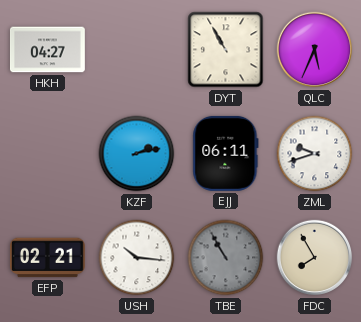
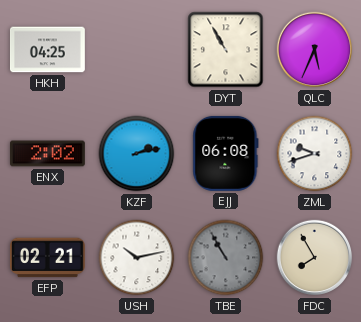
HKH: 04:27 -> 04:25 (47, 50)
ENX: none -> 2:02 (47, 154)
EJJ: 06:11 -> 06:08 (226, 153)
USH: 10:16 -> 10:13 (137, 258)
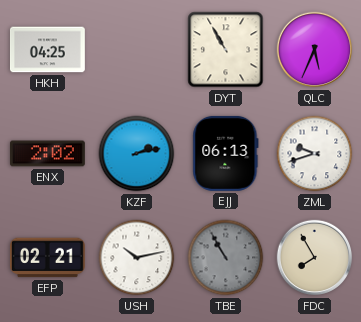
EJJ: 06:08 -> 06:13 (226, 153)
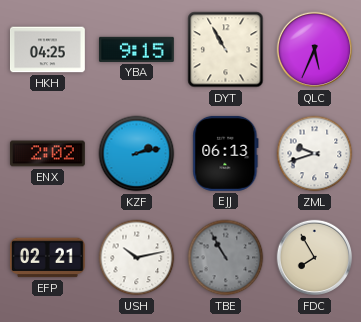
YBA: none -> 9:15 (136, 49)
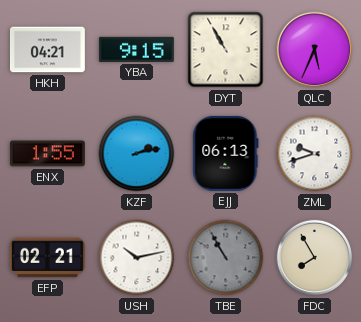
HKH: 04:25 -> 04:21 (47, 50)
ENX: 2:02 -> 1:55 (47, 154)
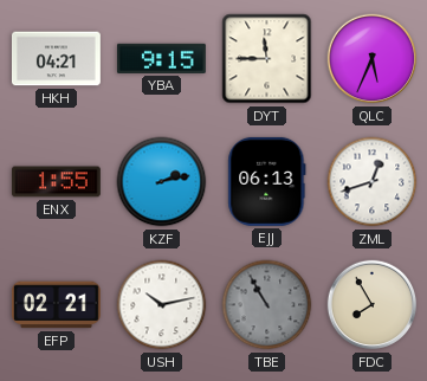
DYT: 10:55 -> 11:45 (267, 59)
ZML: 9:42 -> 12:42 (373, 182)
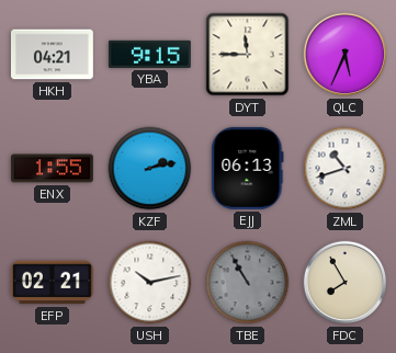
ZML: 12:42 -> 10:42 (346, 169)
